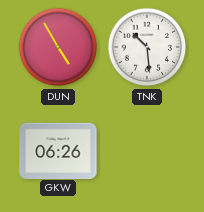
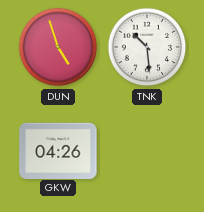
DUN: 4:55 -> 4:57 (58, 47)
GKW: 06:26 -> 04:26 (58, 150)
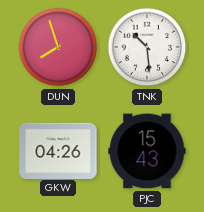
DUN: 4:57 -> 7:57 (58, 47)
PJC: none -> 15:43 (147, 151)
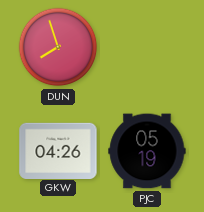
TNK: 10:29 -> none (147, 47)
PJC: 15:43 -> 05:19 (147, 151)
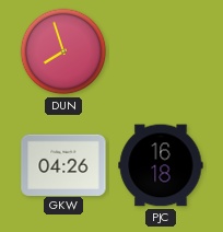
PJC: 05:19 -> 16:18 (161, 165)
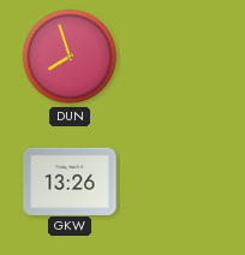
GKW: 04:26 -> 13:26 (70, 180)
PJC: 16:18 -> none (161, 165)
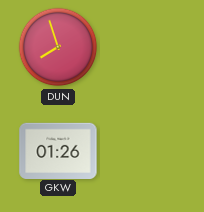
GKW: 13:26 -> 01:26 (58, 150)
